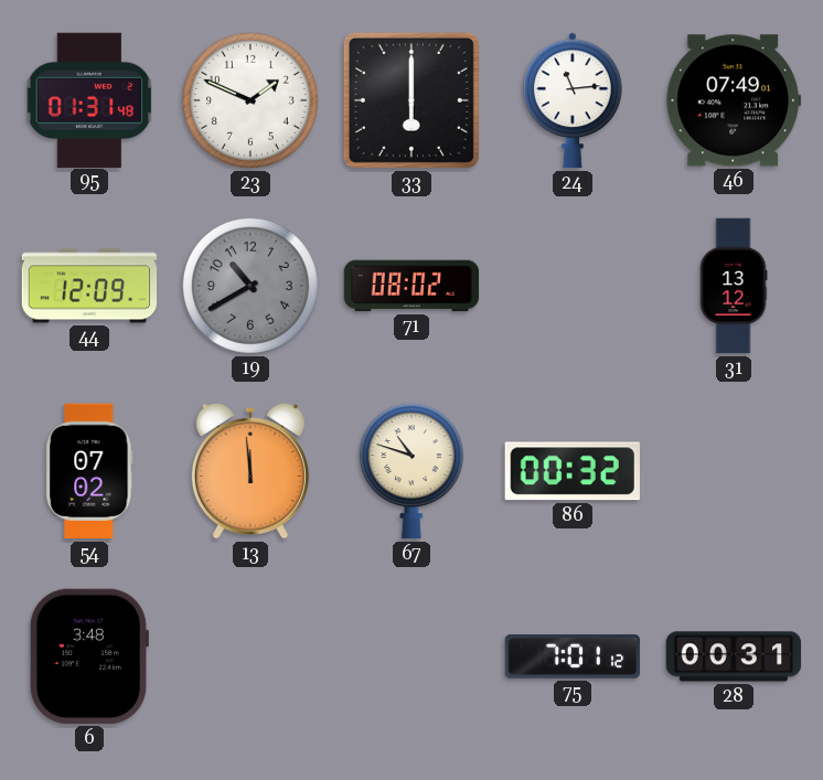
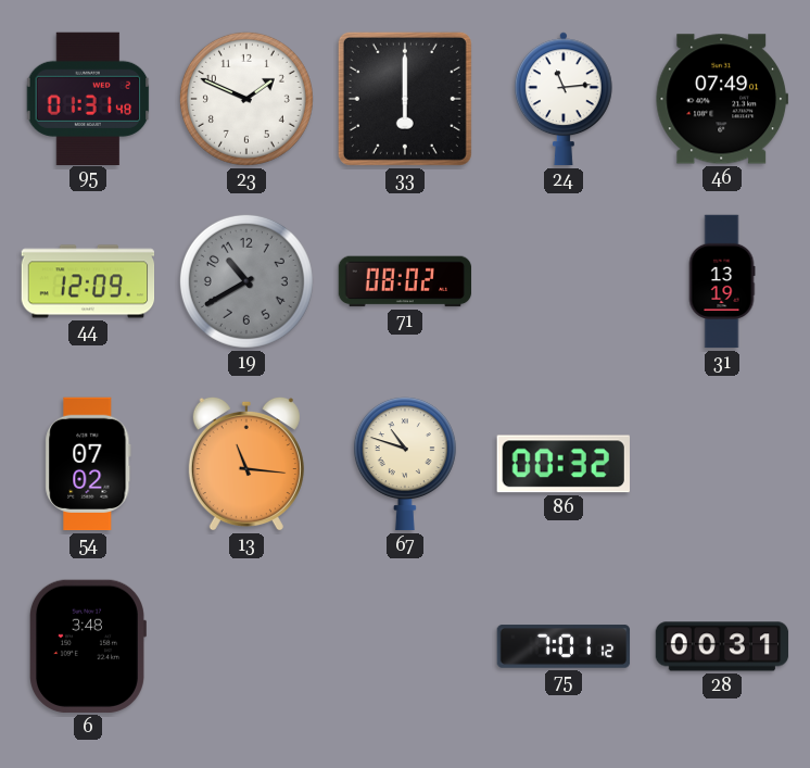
31: 13:12 -> 13:19 (722, 281)
13: 11:59 -> 11:16 (246, 464)
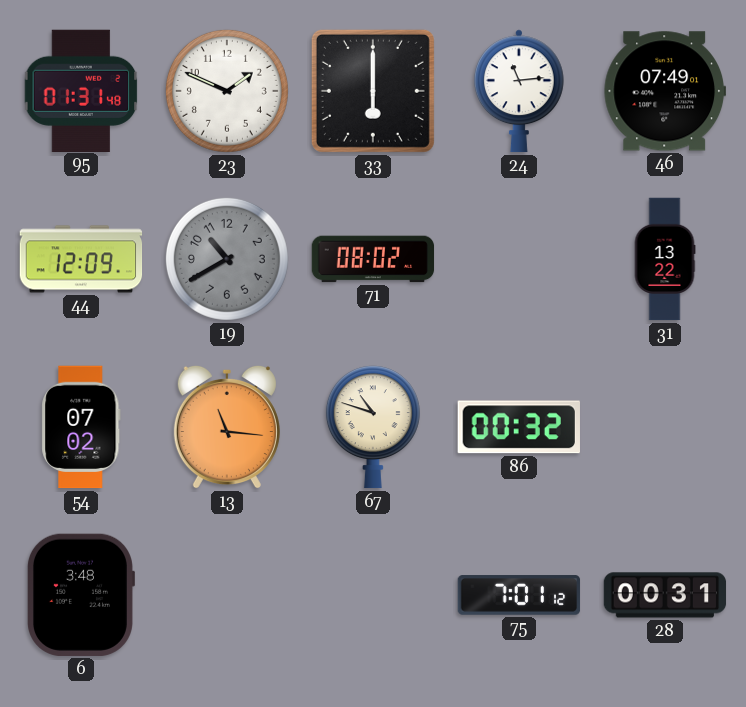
31: 13:19 -> 13:22 (665, 259)
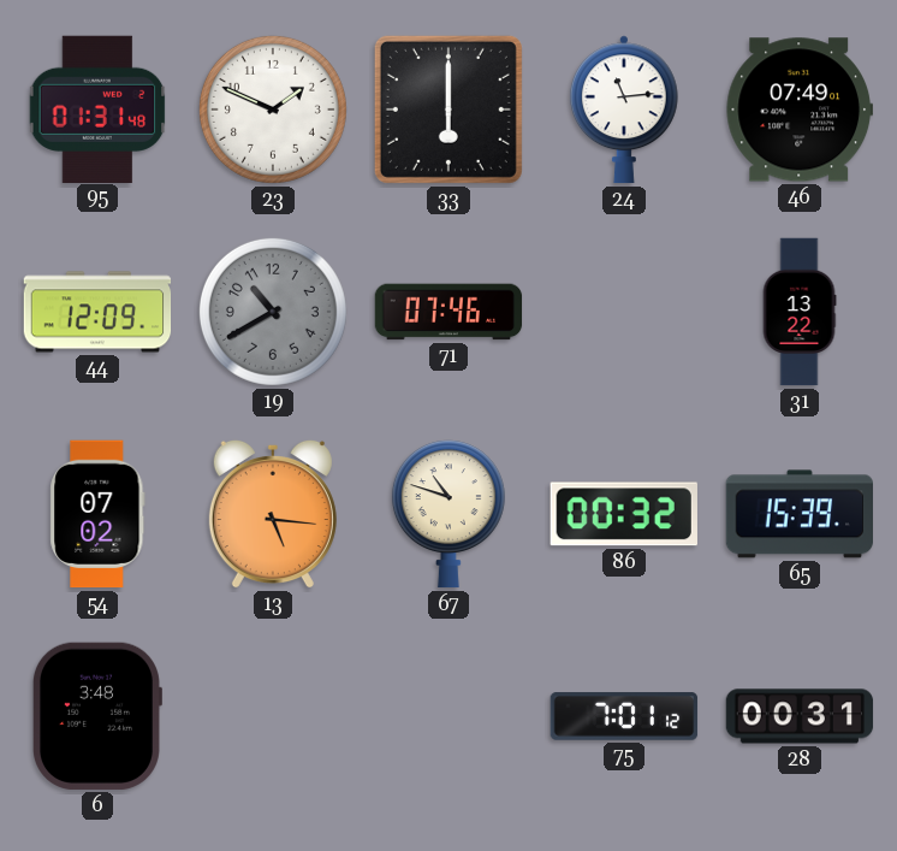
71: 08:02 -> 07:46 (448, 312)
13: 11:16 -> 5:16 (273, 514)
65: none -> 15:39 (798, 514)
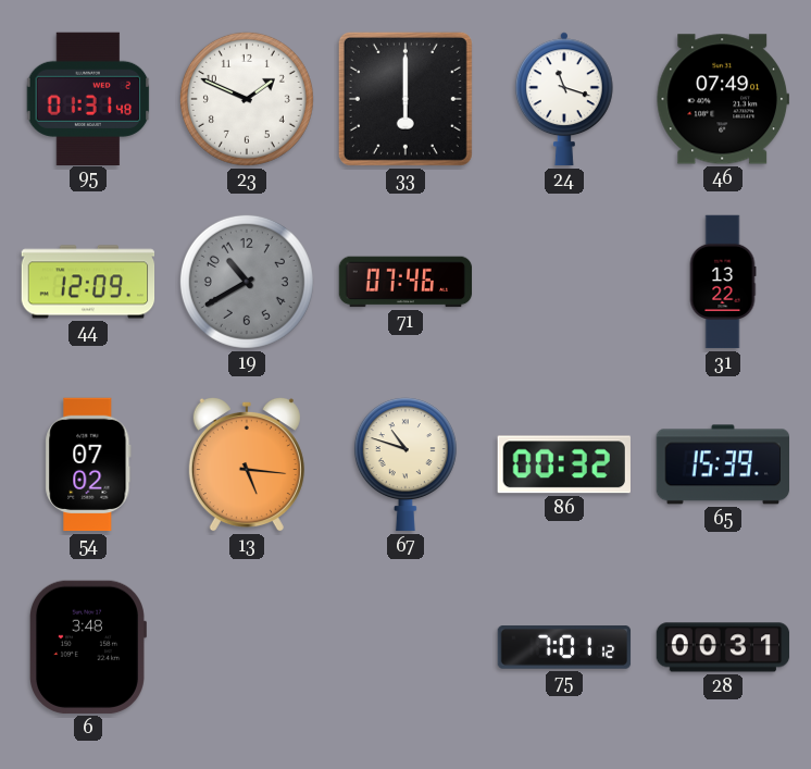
24: 11:14 -> 11:18 (564, 99)
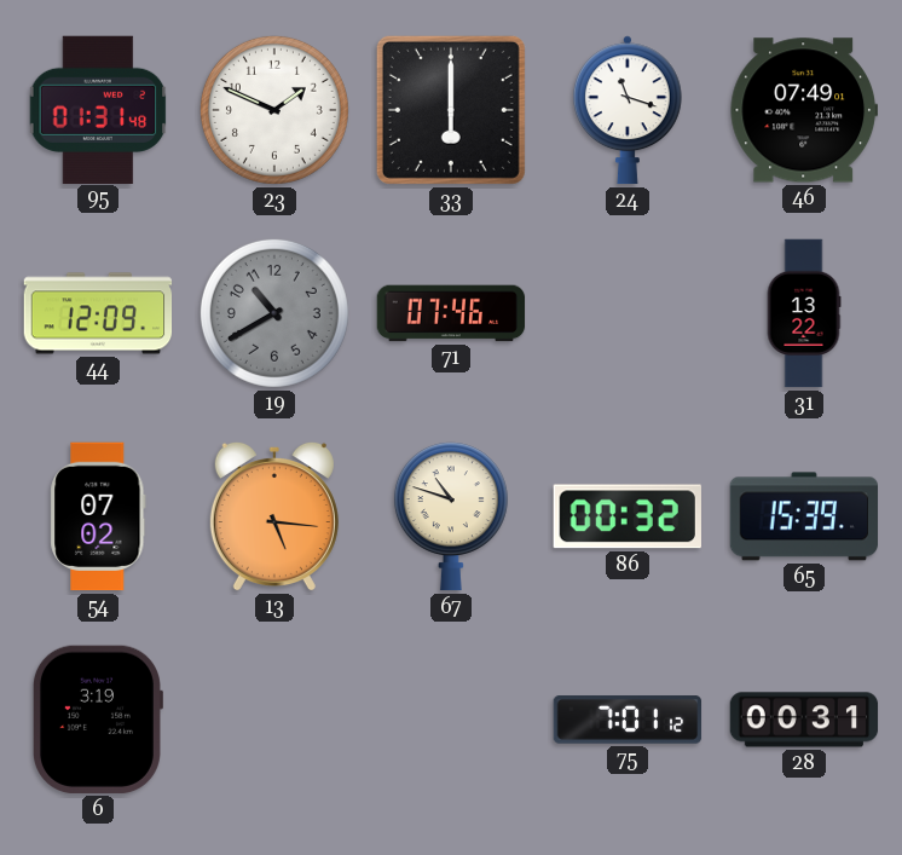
6: 3:48 -> 3:19 (97, 720)
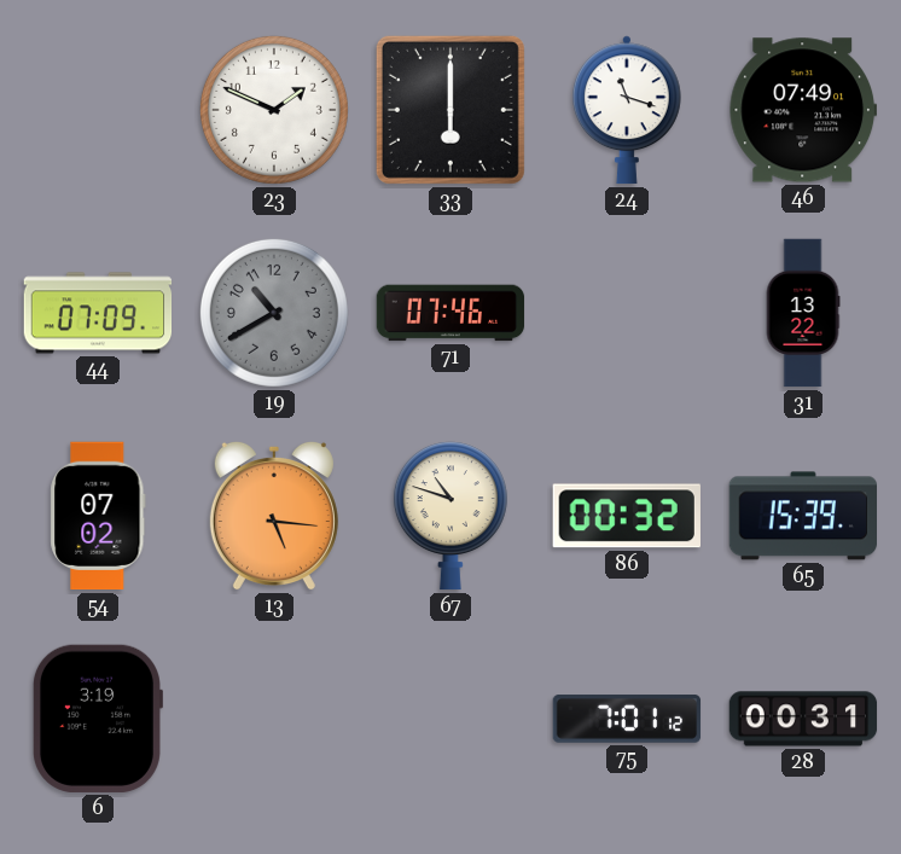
95: 01:31 -> none (98, 109)
44: 12:09 -> 07:09 (98, 313)
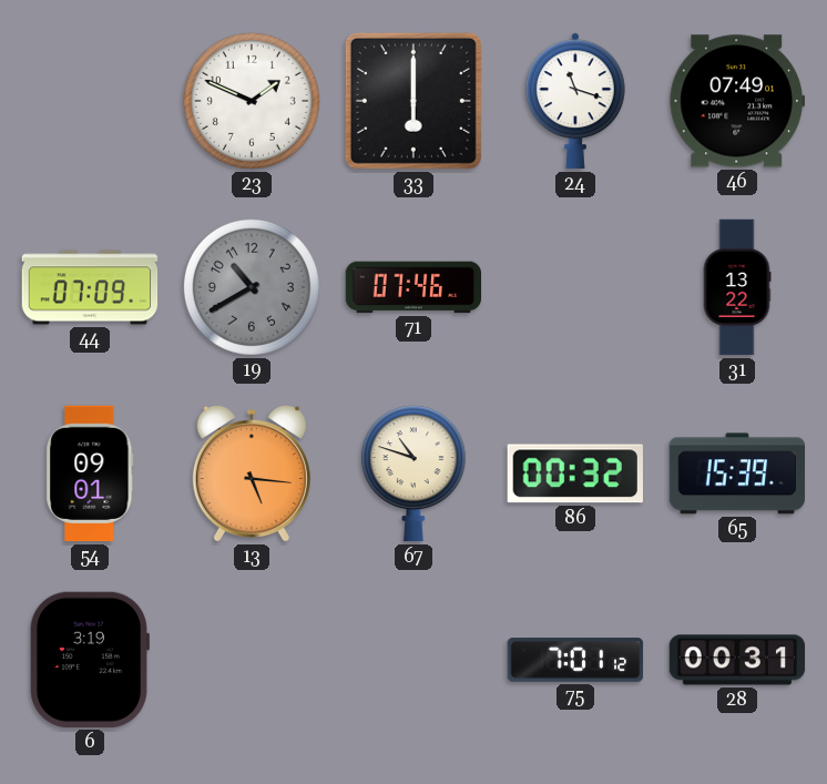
54: 07:02 -> 09:01 (90, 474)
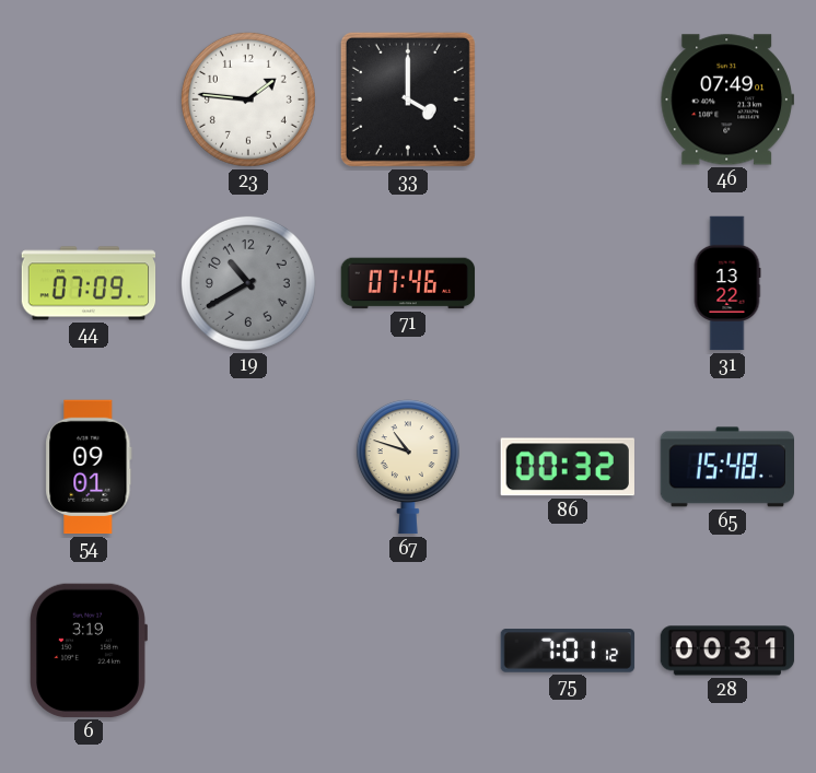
23: 1:49 -> 1:46 (248, 99)
33: 6:00 -> 4:00 (408, 99)
24: 11:18 -> none (575, 101)
13: 5:16 -> none (252, 474)
65: 15:39 -> 15:48 (726, 467)
